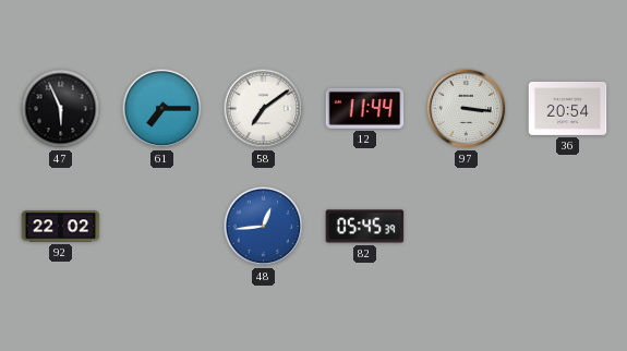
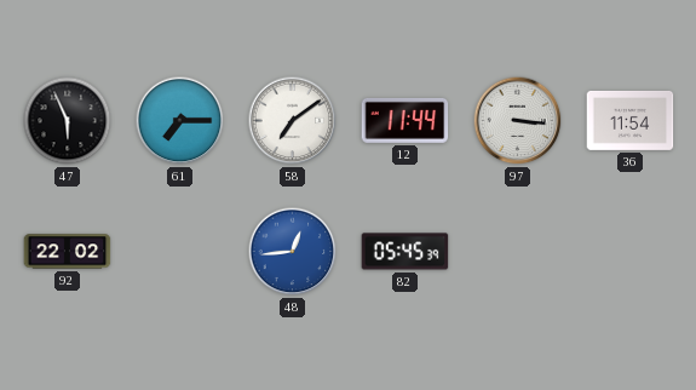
36: 20:54 -> 11:54 (631, 120)
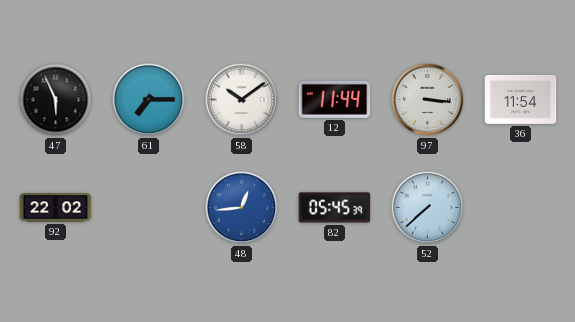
58: 7:09 -> 10:09 (242, 100)
52: none -> 7:38 (428, 208)
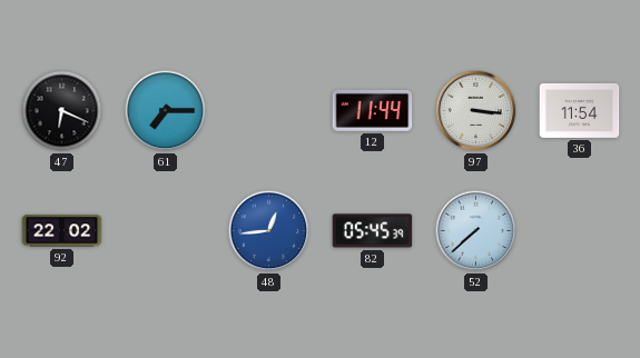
47: 5:56 -> 6:19 (62, 111)
58: 10:09 -> none (242, 100)
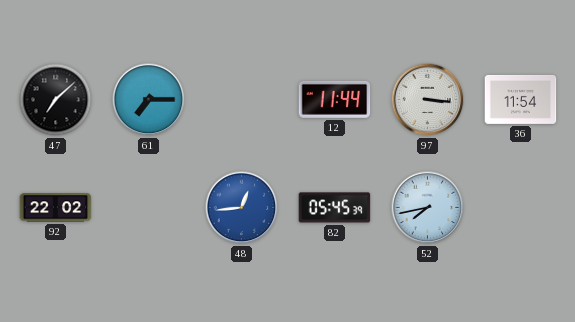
47: 6:19 -> 7:08 (56, 100)
52: 7:38 -> 7:43 (428, 208)
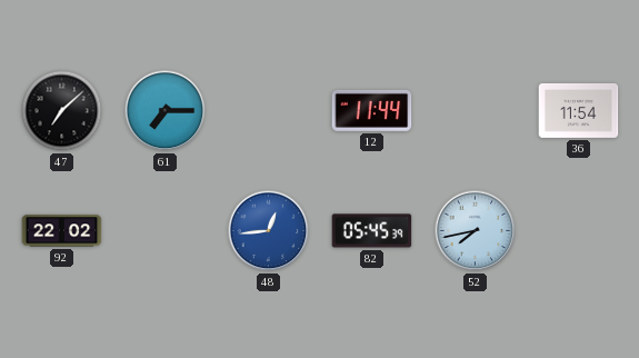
97: 3:16 -> none (428, 100)
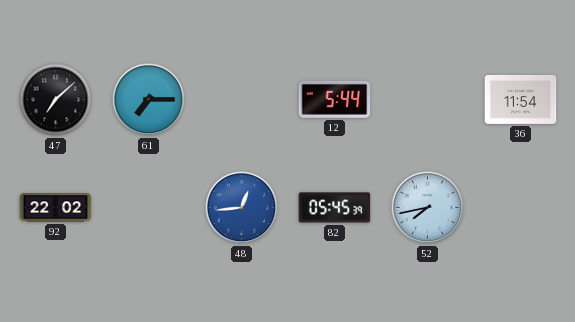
12: 11:44 -> 5:44 (335, 99)
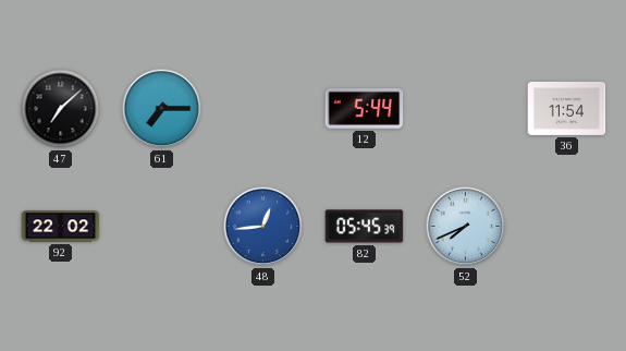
52: 7:43 -> 7:41 (466, 227)
